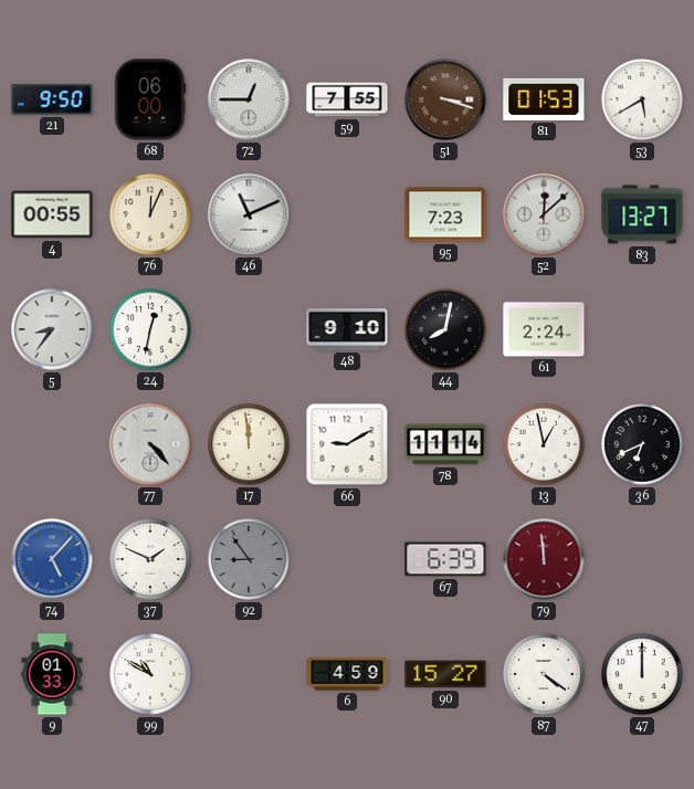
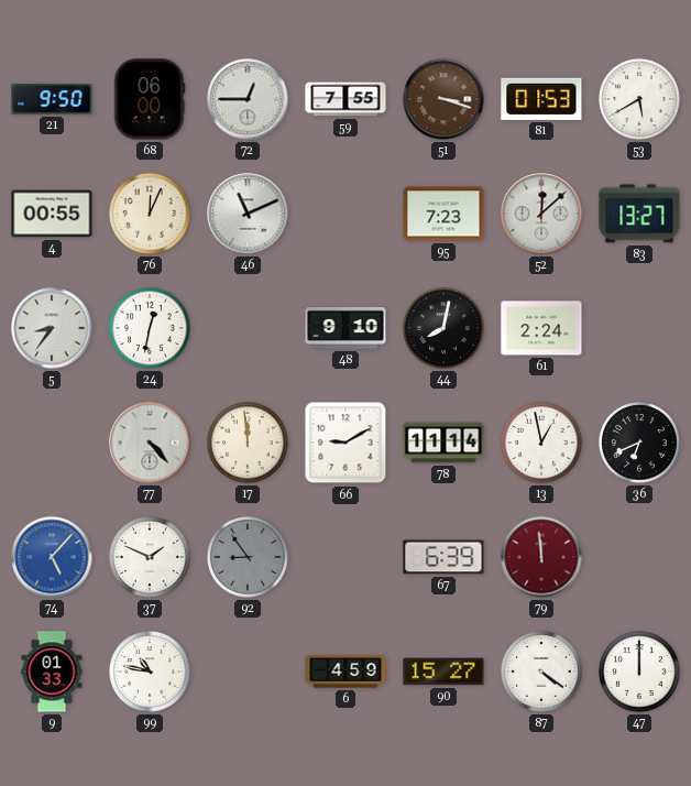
99: 10:50 -> 10:47 (150, 672)
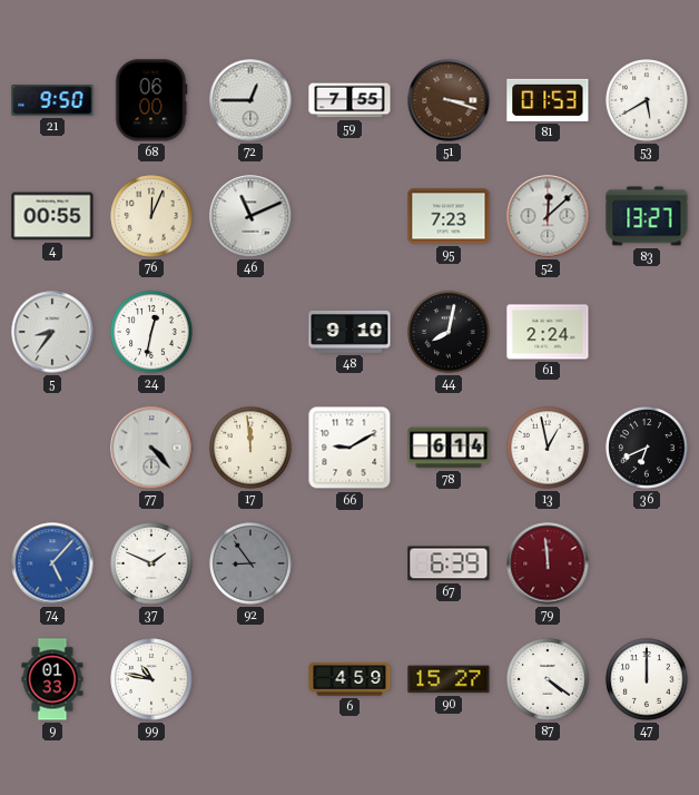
78: 11:14 -> 6:14 (449, 448)
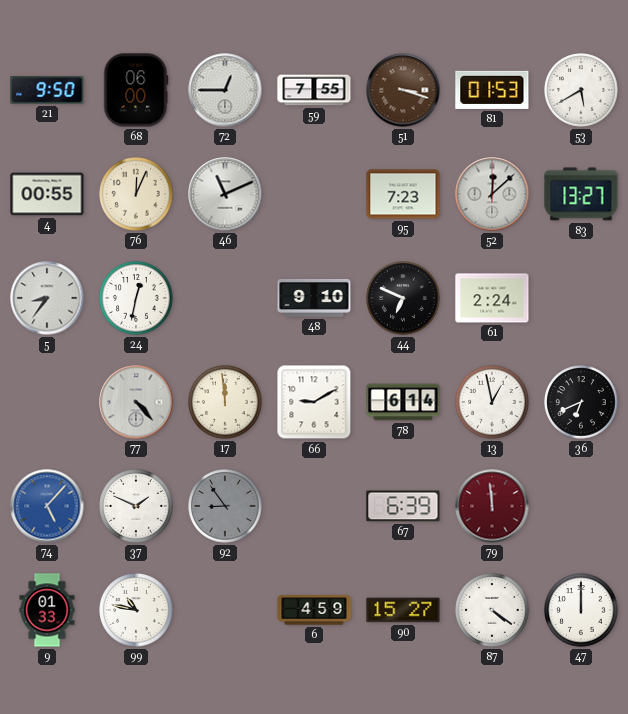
44: 8:02 -> 6:49 (403, 298)
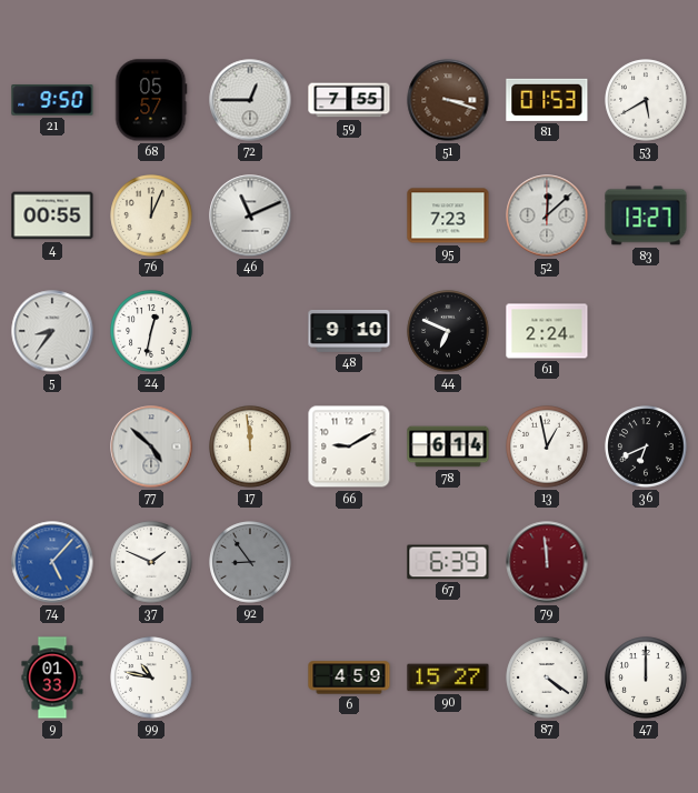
68: 06:00 -> 05:57 (151, 100)
77: 4:23 -> 4:52 (151, 446)
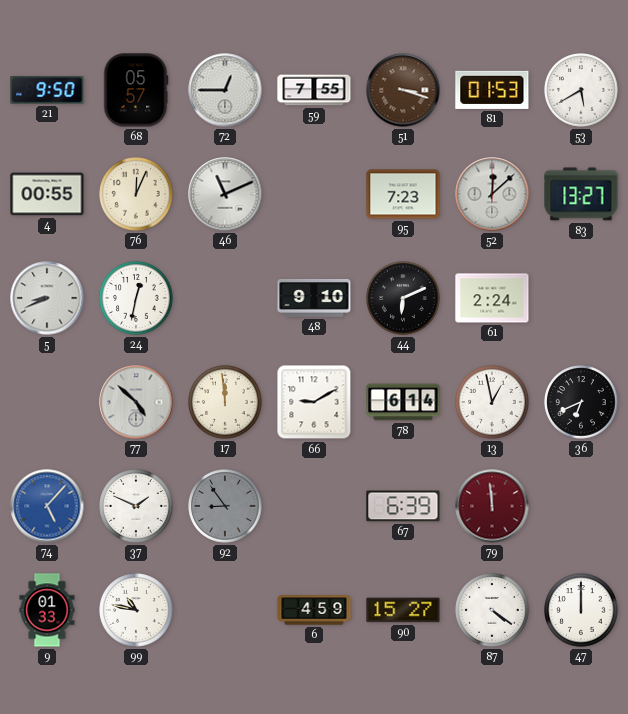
5: 8:36 -> 8:41 (47, 298)
44: 6:49 -> 6:11 (403, 298)
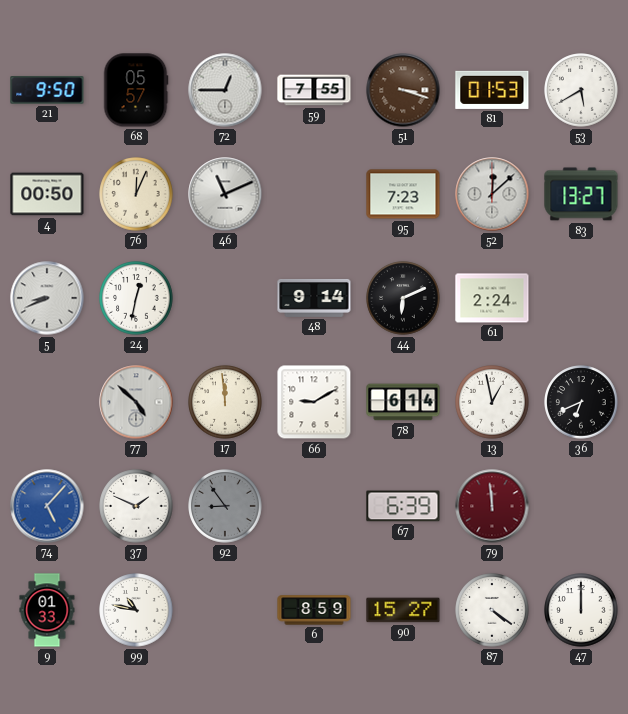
4: 00:55 -> 00:50 (47, 194)
48: 9:10 -> 9:14 (314, 298)
6: 4:59 -> 8:59 (314, 610)
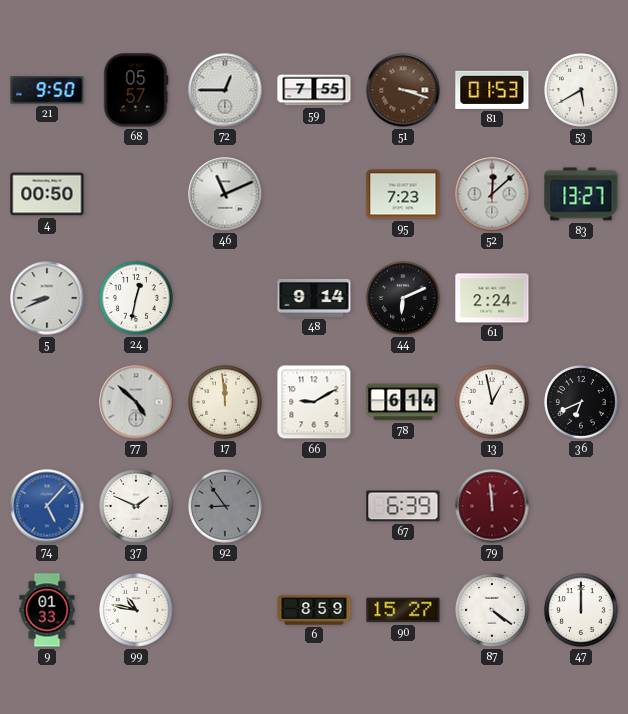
76: 12:04 -> none (136, 194)
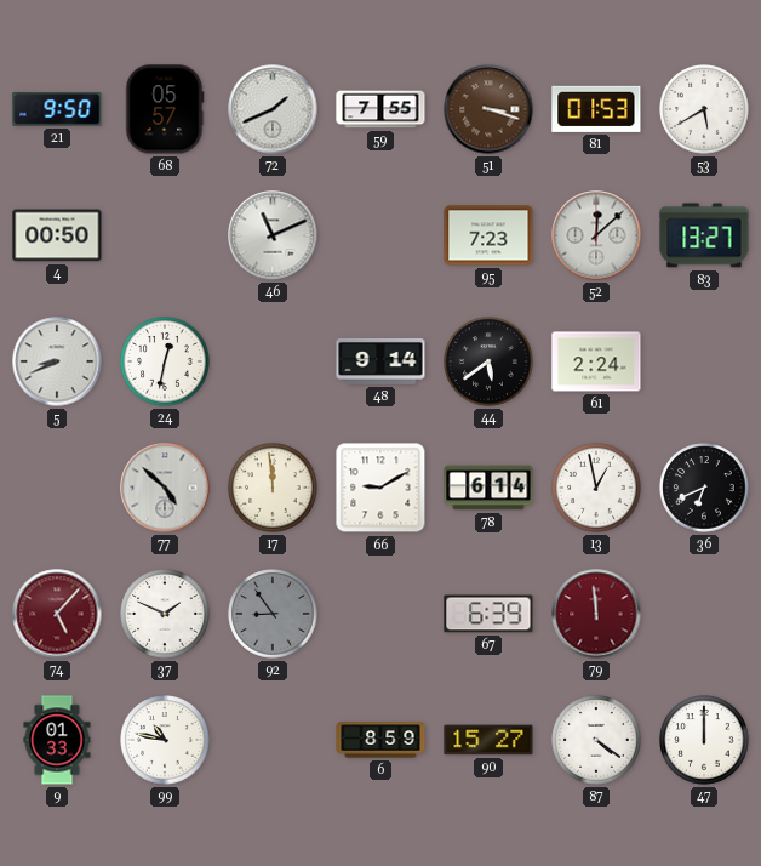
72: 12:45 -> 1:41 (273, 109)
44: 6:11 -> 5:39 (488, 361)
74 dial: blue -> burgundy (57, 614)
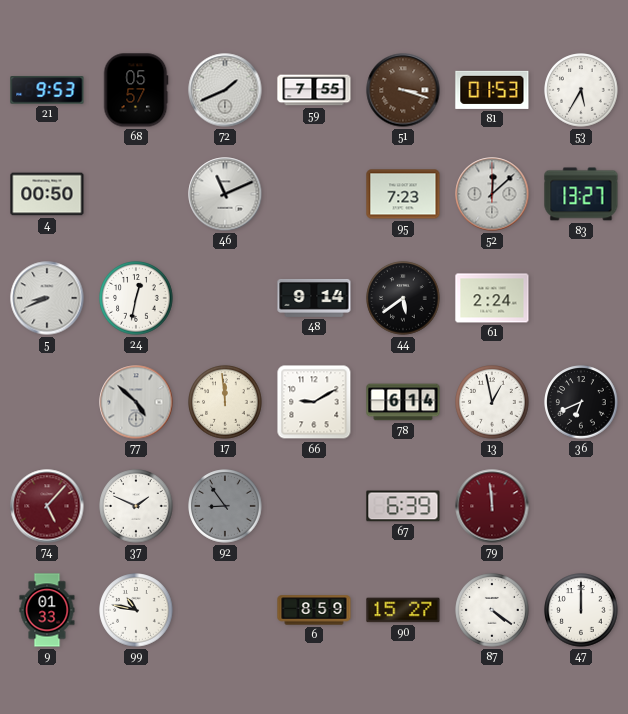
21: 9:50 -> 9:53 (47, 90)
53: 5:40 -> 5:35 (581, 90)
